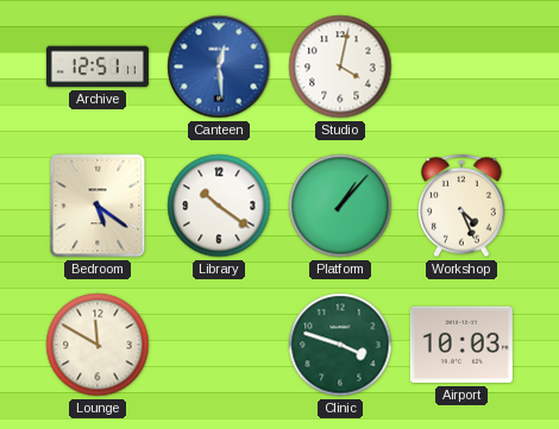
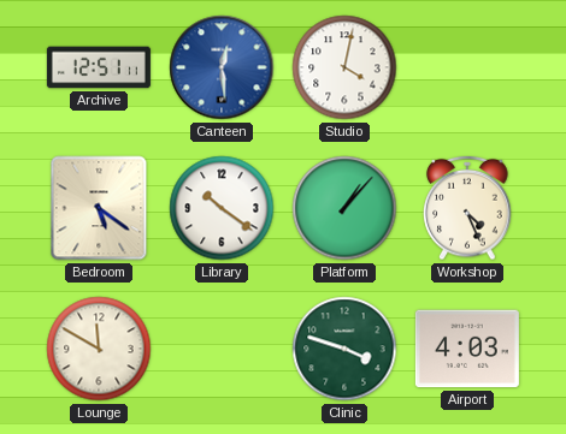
Airport: 10:03 -> 4:03 (467, 349)
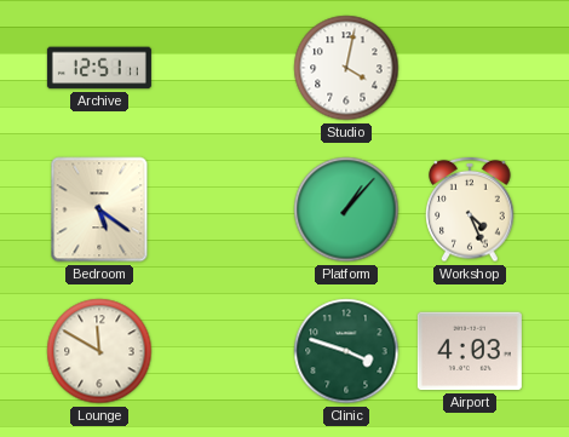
Canteen: 12:29 -> none (222, 67)
Library: 10:21 -> none (222, 208)
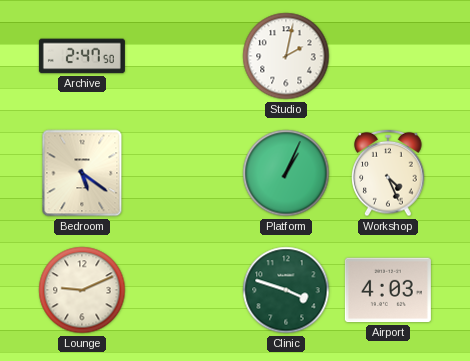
Archive: 12:51 -> 2:47 (82, 56)
Studio: 4:02 -> 2:02 (286, 56)
Platform: 1:07 -> 1:04 (286, 173)
Lounge: 11:50 -> 9:11 (82, 290)
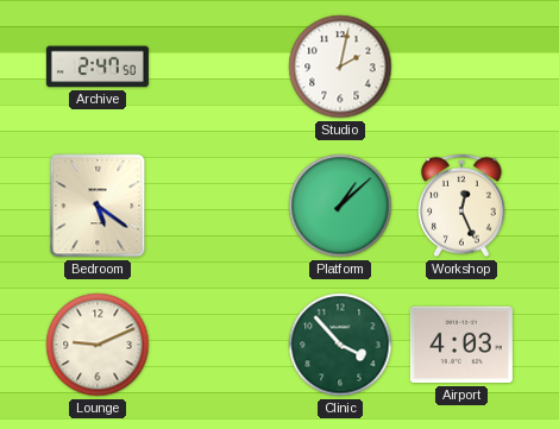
Platform: 1:04 -> 1:08 (340, 206)
Workshop: 4:26 -> 12:26 (461, 206)
Clinic: 3:48 -> 3:53 (340, 345)
